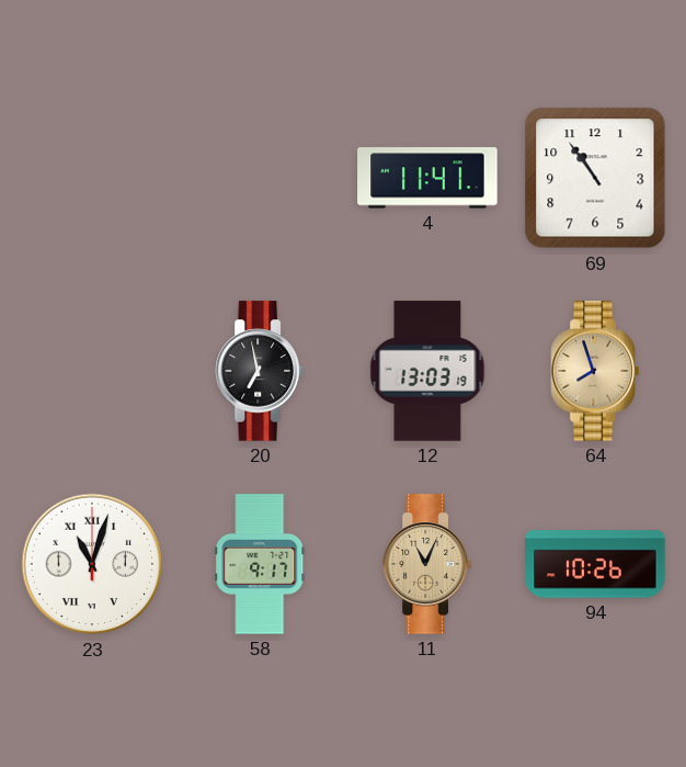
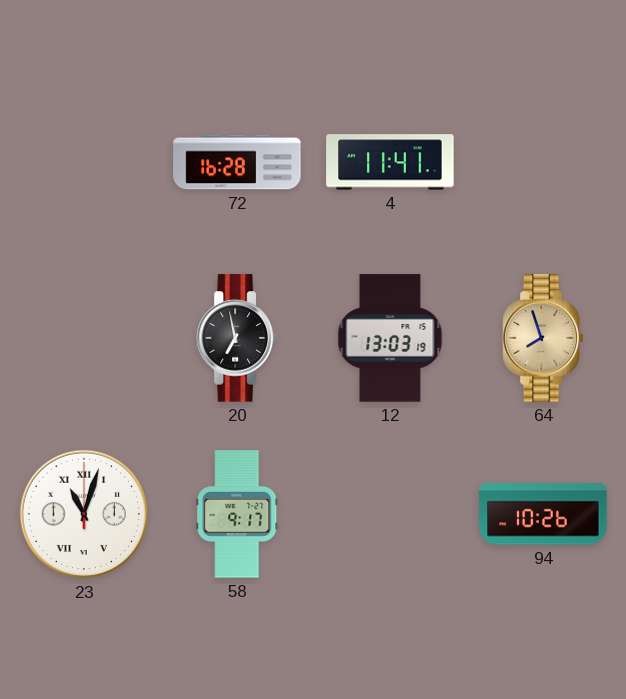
72: none -> 16:28 (237, 162)
69: 10:54 -> none (595, 178)
11: 11:04 -> none (426, 564)
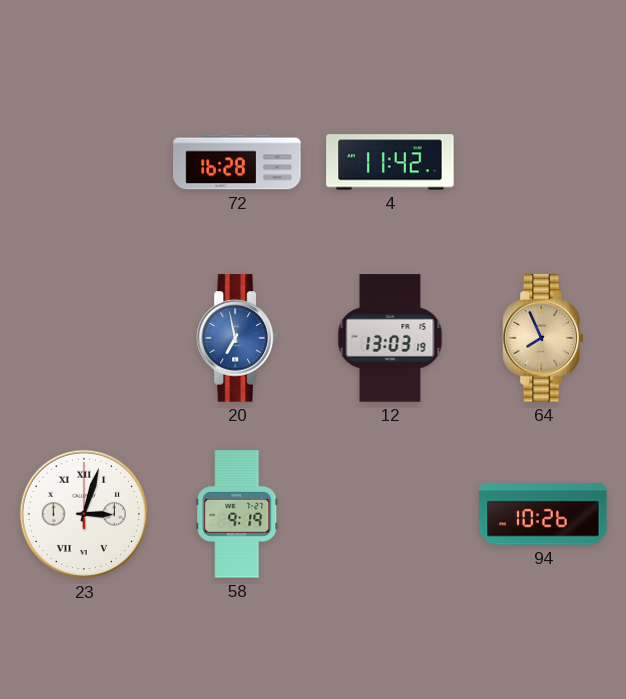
4: 11:41 -> 11:42 (390, 162)
20 dial: black -> blue (236, 338)
64: 7:57 -> 7:56 (542, 338)
23: 11:03 -> 3:03 (84, 514)
58: 9:17 -> 9:19 (237, 514)
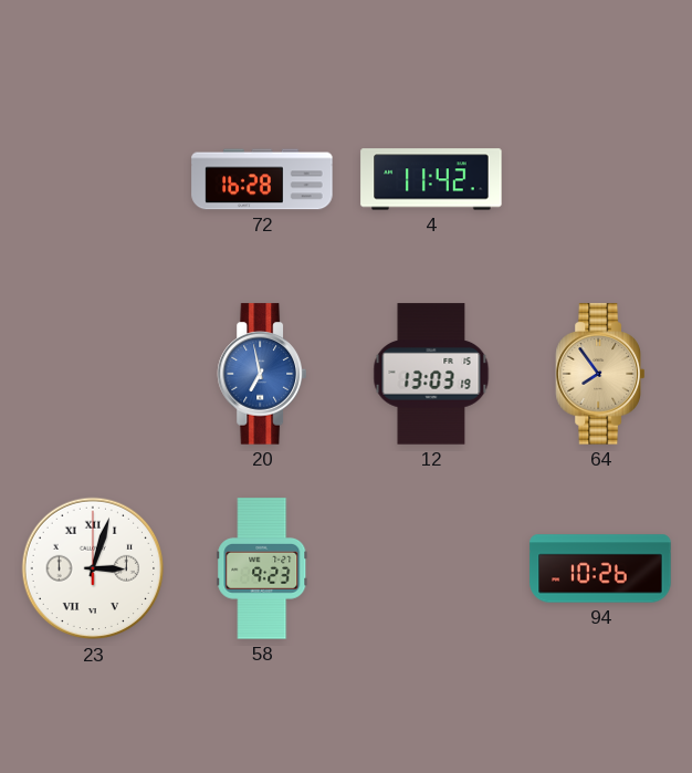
64: 7:56 -> 7:54 (599, 374)
58: 9:19 -> 9:23 (262, 568)
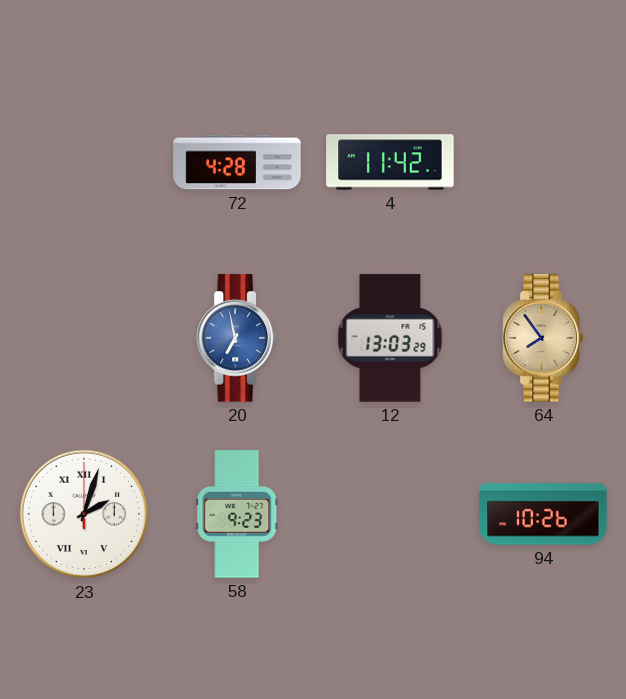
72: 16:28 -> 4:28 (237, 162)
12: 13:03:19 -> 13:03:29 (390, 338)
23: 3:03 -> 2:03 (84, 514)
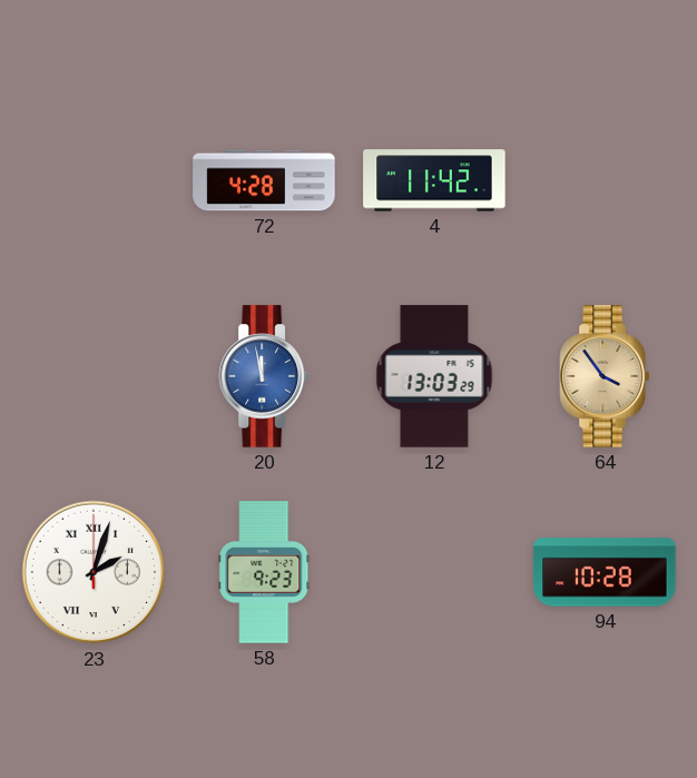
20: 6:58 -> 11:58 (263, 376)
64: 7:54 -> 3:54 (603, 376)
94: 10:26 -> 10:28 (605, 572)
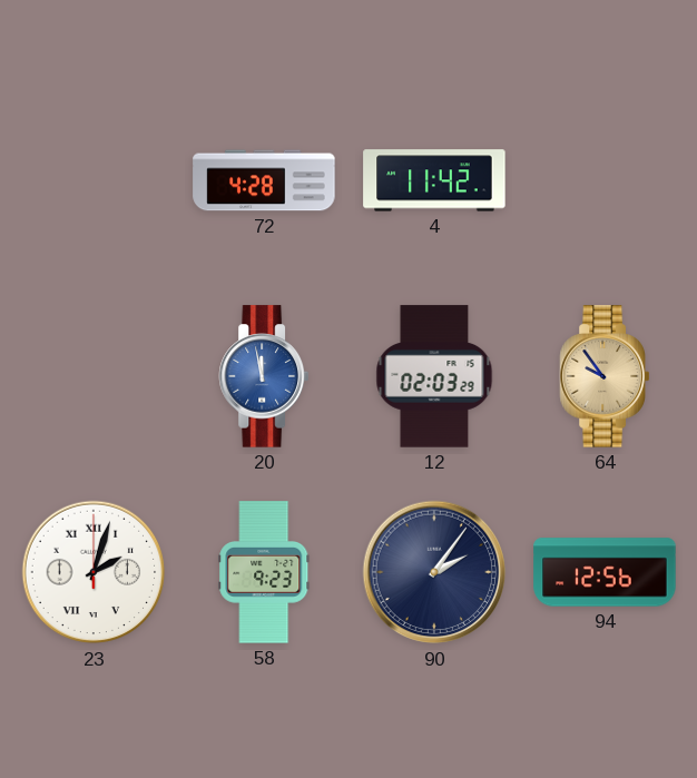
12: 13:03 -> 02:03 (434, 376)
64: 3:54 -> 9:54 (603, 376)
90: none -> 2:06 (434, 572)
94: 10:28 -> 12:56 (605, 572)
